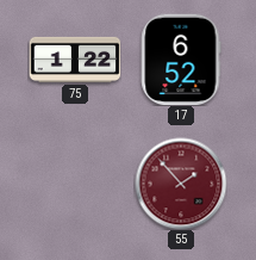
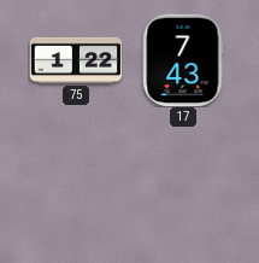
17: 6:52 -> 7:43 (183, 60)
55: 1:53 -> none (181, 184)
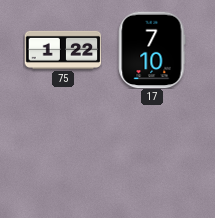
17: 7:43 -> 7:10 (152, 50)
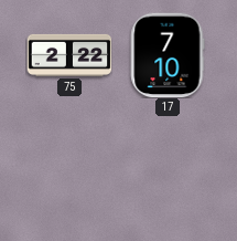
75: 1:22 -> 2:22 (69, 55)
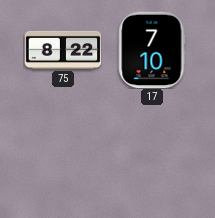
75: 2:22 -> 8:22 (63, 50)
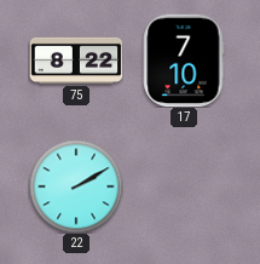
22: none -> 2:10 (76, 186)
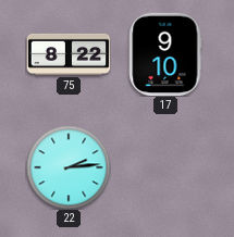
17: 7:10 -> 9:10 (165, 54)
22: 2:10 -> 2:14 (69, 167)
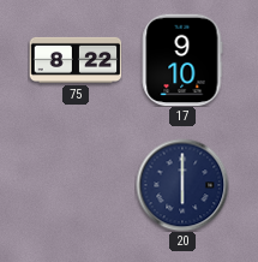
22: 2:14 -> none (69, 167)
20: none -> 6:00 (182, 185)
